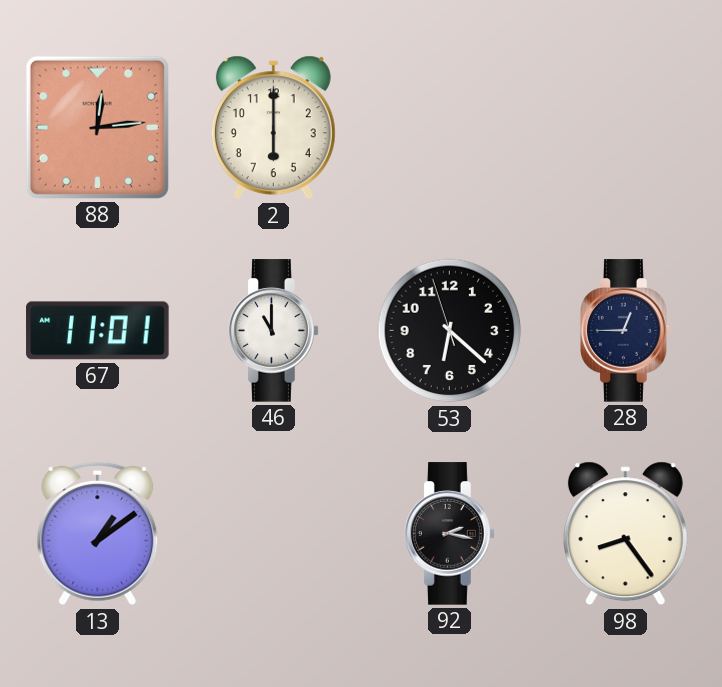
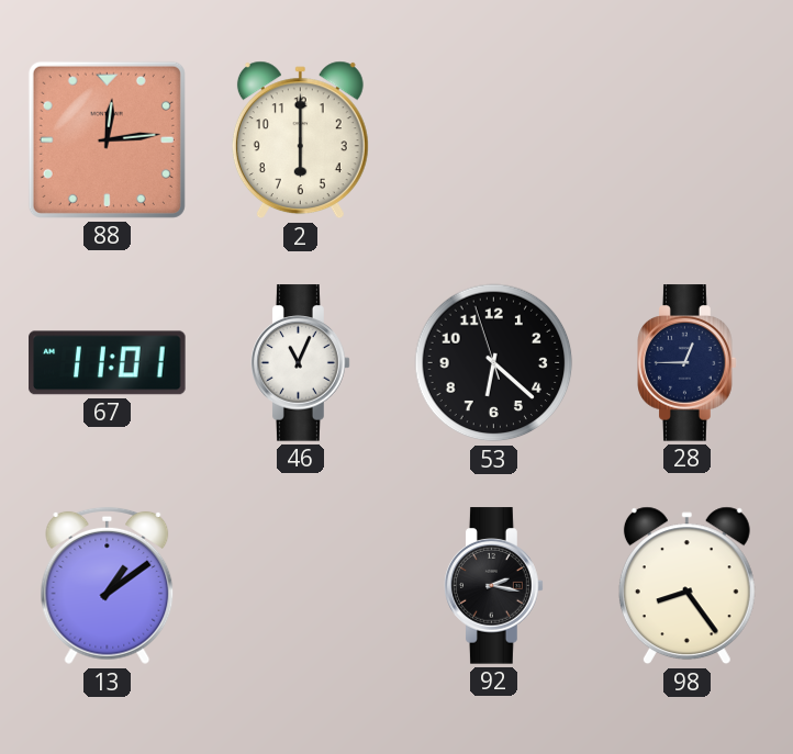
46: 11:00 -> 11:04 (301, 363)
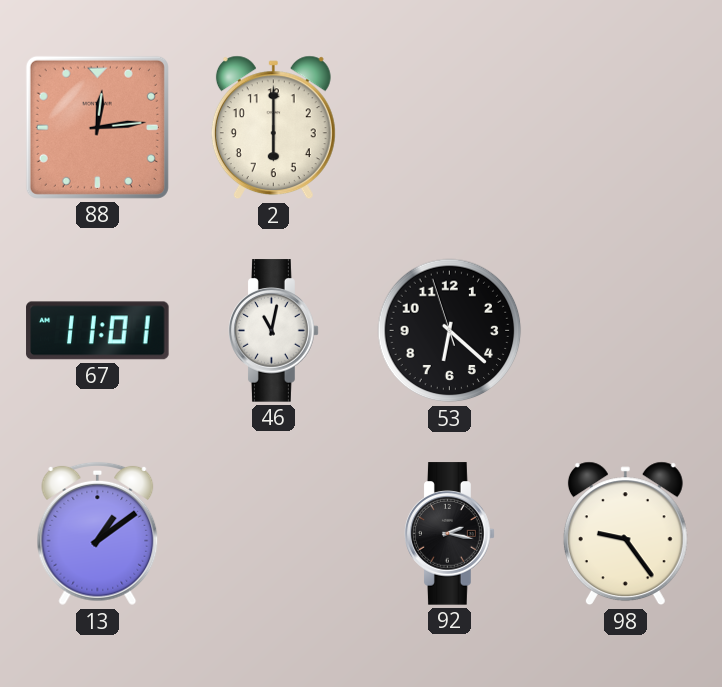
46: 11:04 -> 11:02 (274, 331)
28: 12:45 -> none (688, 363)
98: 8:24 -> 9:24 (625, 534)
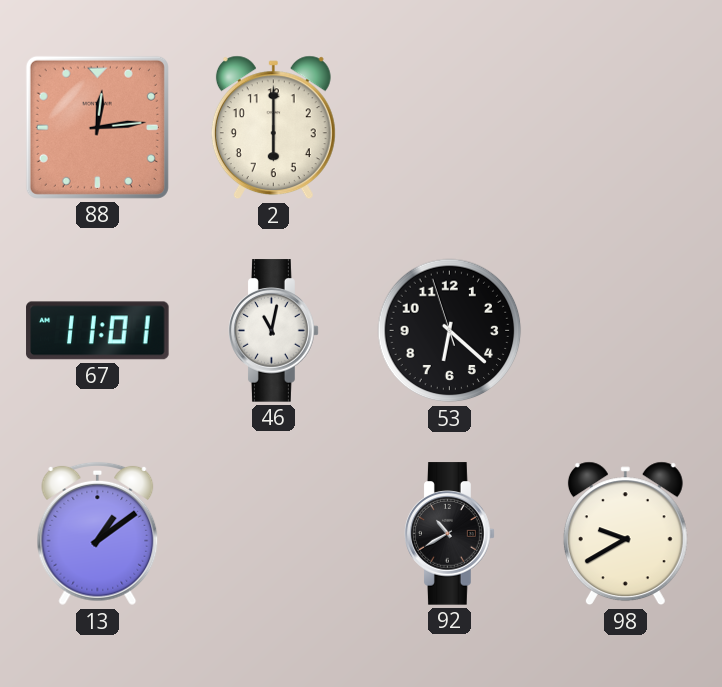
92: 2:17 -> 10:40 (450, 534)
98: 9:24 -> 9:40 (625, 534)
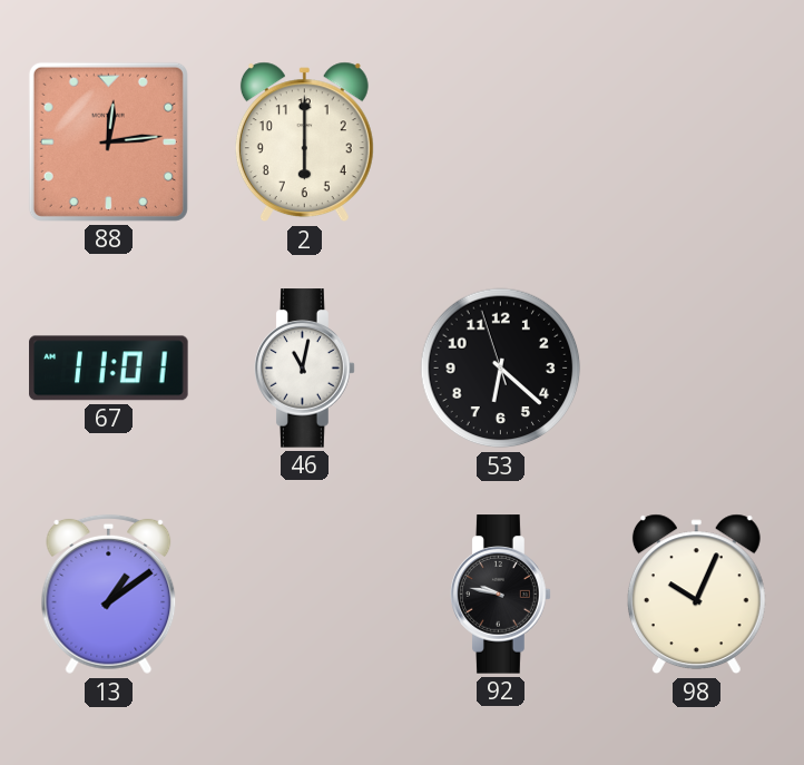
92: 10:40 -> 9:47 (501, 595)
98: 9:40 -> 10:04 (696, 595)
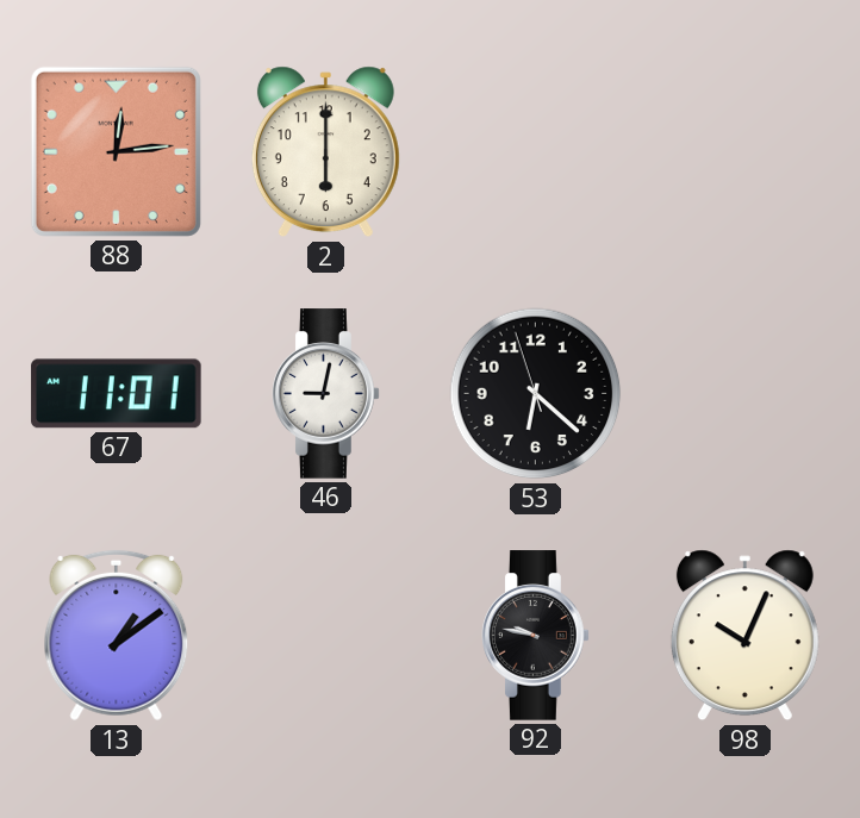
46: 11:02 -> 9:02 (326, 394)
